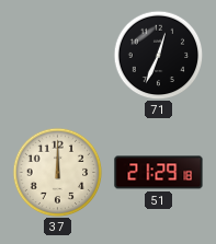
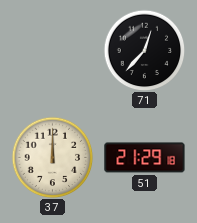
71: 12:34 -> 12:37 (144, 50)
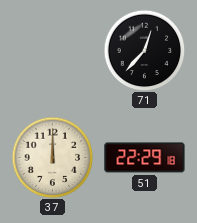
51: 21:29 -> 22:29 (145, 158)
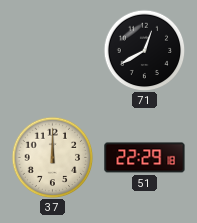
71: 12:37 -> 12:40 (144, 50)
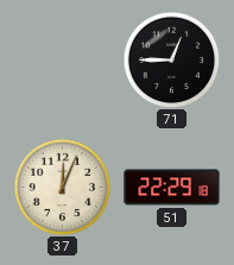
71: 12:40 -> 12:45 (171, 59)
37: 12:00 -> 12:04 (62, 187)
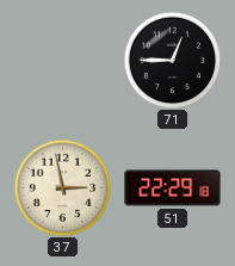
37: 12:04 -> 2:58 (62, 187)
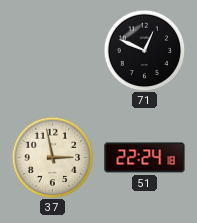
71: 12:45 -> 12:49 (144, 50)
51: 22:29 -> 22:24 (145, 158)
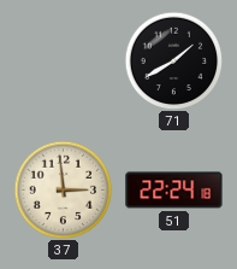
71: 12:49 -> 1:40 (173, 60)
37: 2:58 -> 2:59 (63, 189)
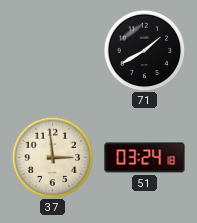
51: 22:24 -> 03:24 (145, 158)
